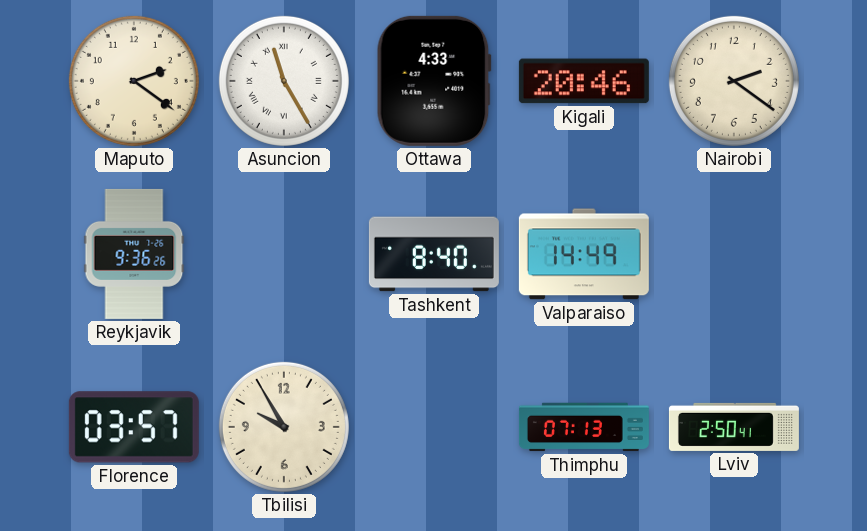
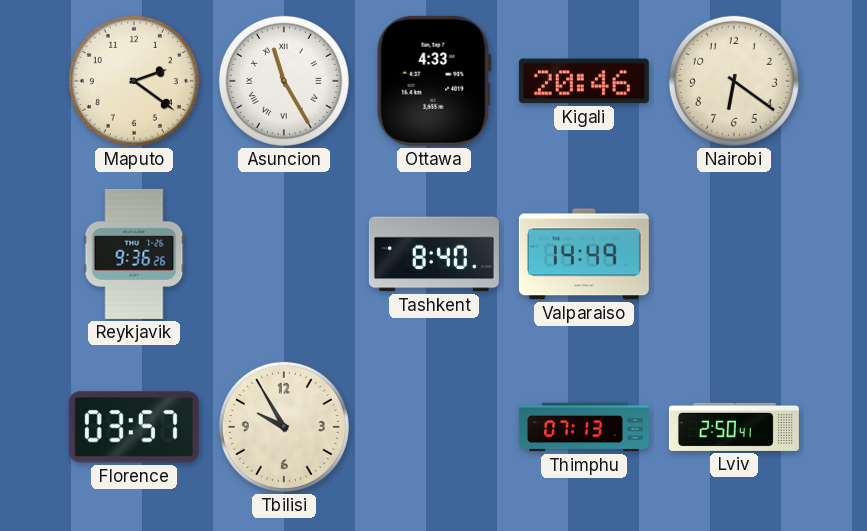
Nairobi: 2:21 -> 6:21 (734, 81)
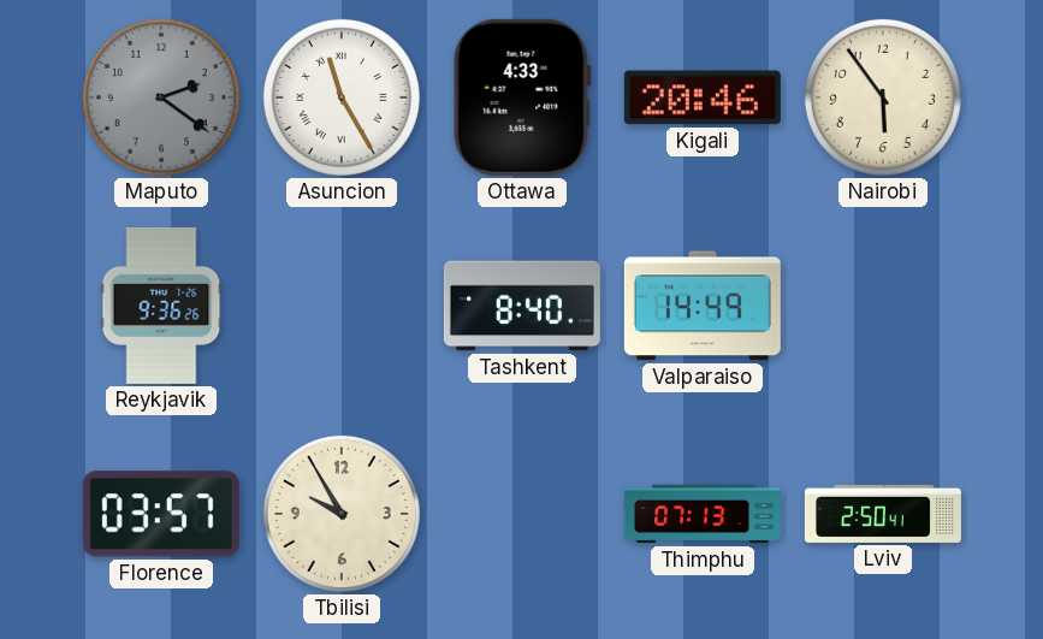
Maputo dial: cream -> grey (161, 97)
Nairobi: 6:21 -> 5:54 (883, 97)
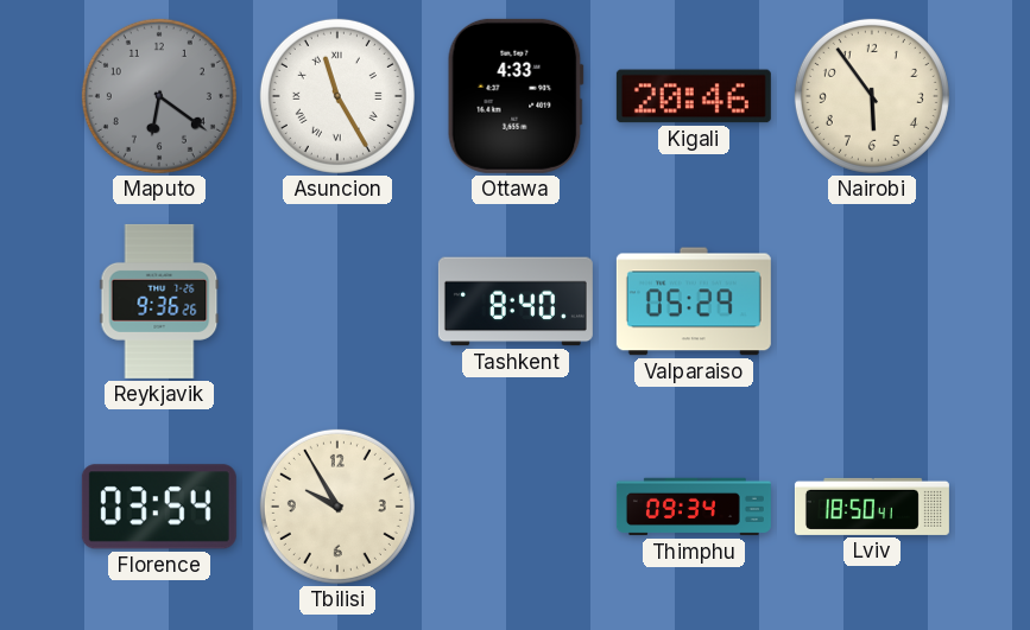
Maputo: 2:21 -> 6:21 (159, 96)
Valparaiso: 14:49 -> 05:29 (694, 301)
Florence: 03:57 -> 03:54 (159, 507)
Thimphu: 07:13 -> 09:34 (694, 507)
Lviv: 2:50 -> 18:50 (872, 507)
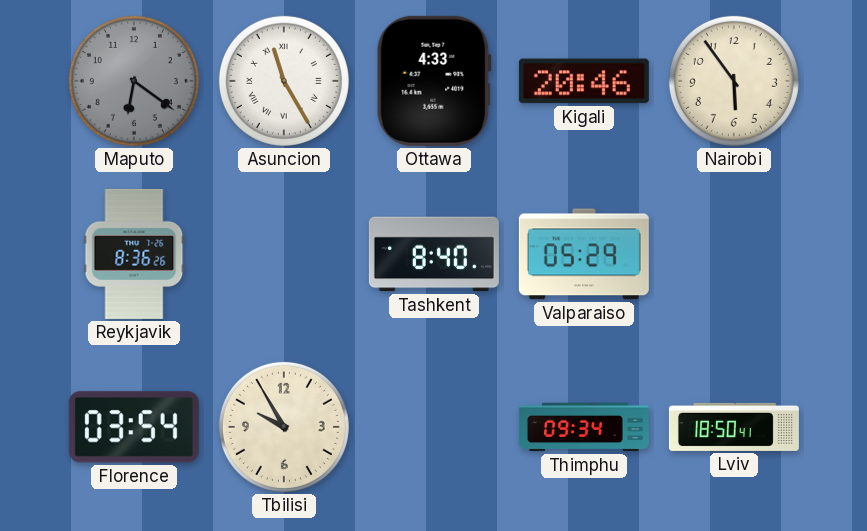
Reykjavik: 9:36 -> 8:36 (134, 254)
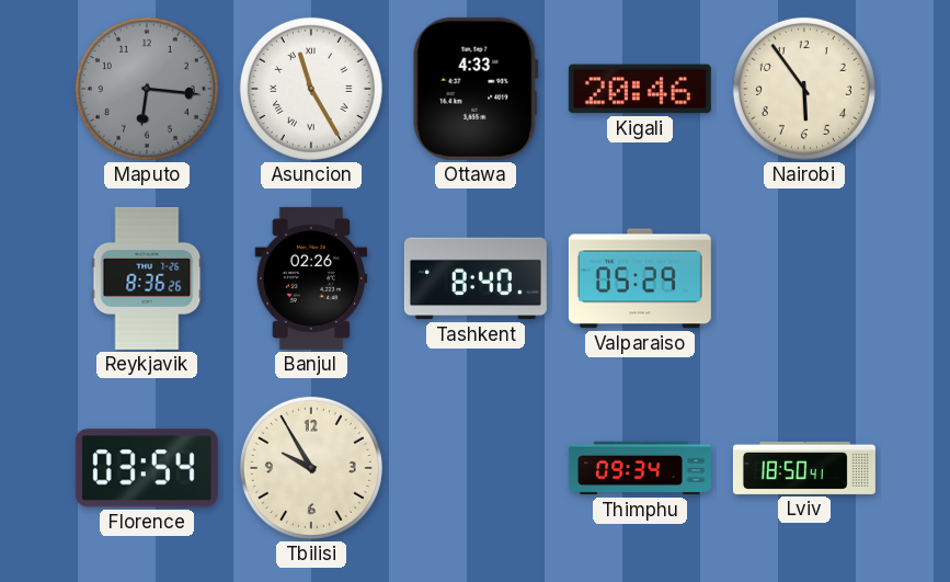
Maputo: 6:21 -> 6:16 (147, 89)
Banjul: none -> 02:26 (311, 278)
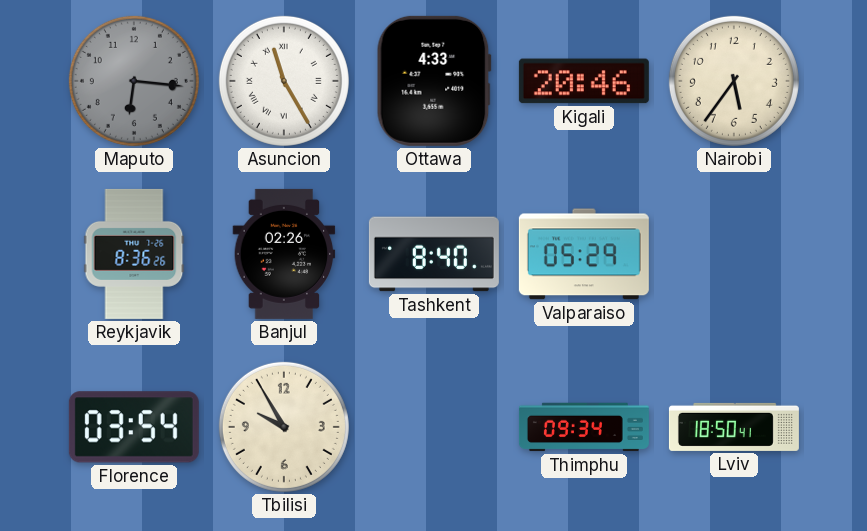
Nairobi: 5:54 -> 5:36 (734, 81)
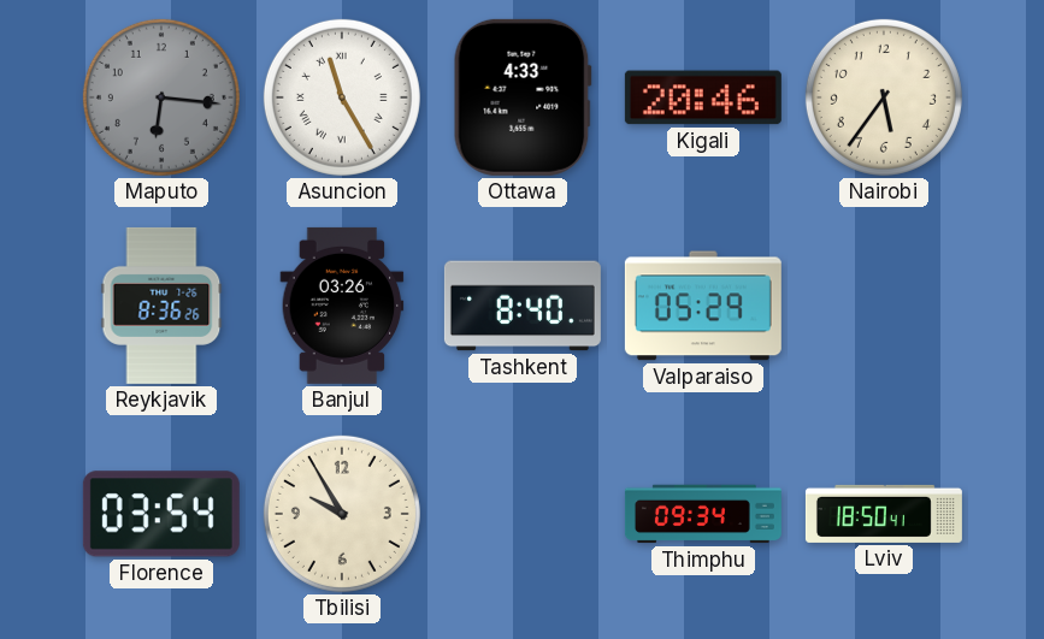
Banjul: 02:26 -> 03:26 (342, 306)
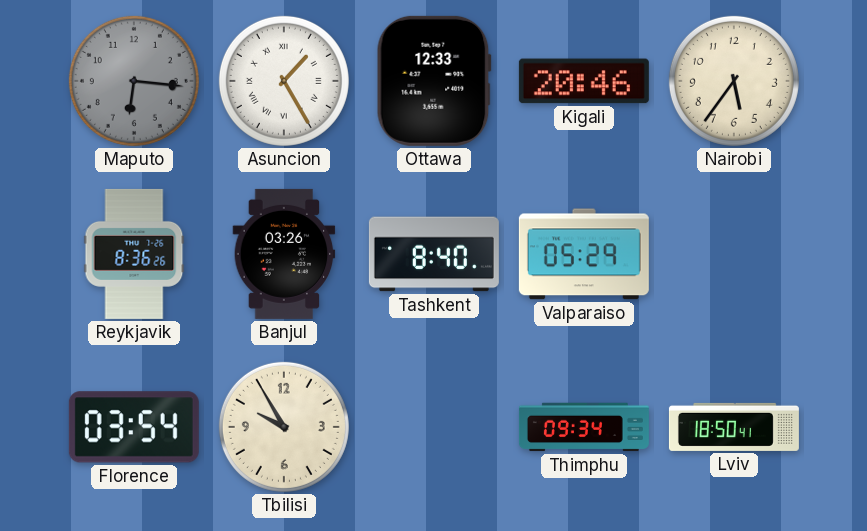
Asuncion: 11:25 -> 1:25 (284, 81)
Ottawa: 4:33 -> 12:33 (434, 81)
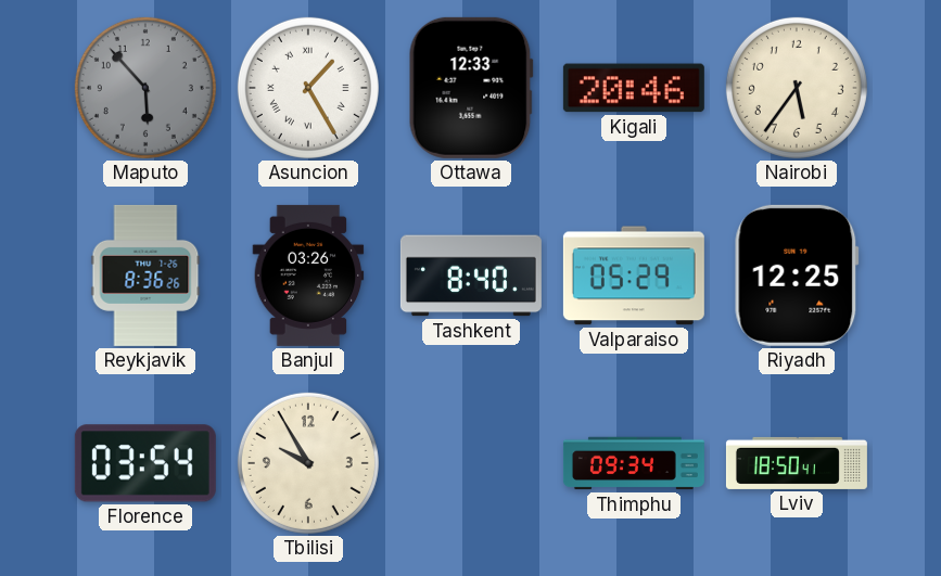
Maputo: 6:16 -> 5:53 (145, 88)
Riyadh: none -> 12:25 (797, 276)
